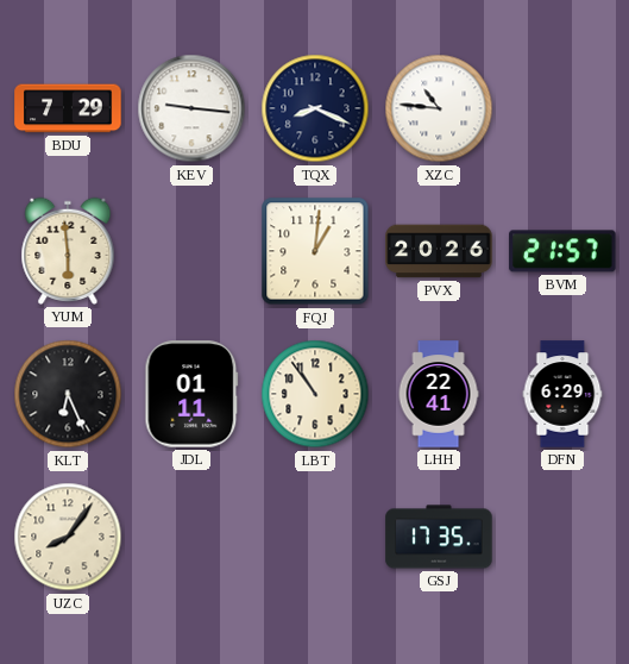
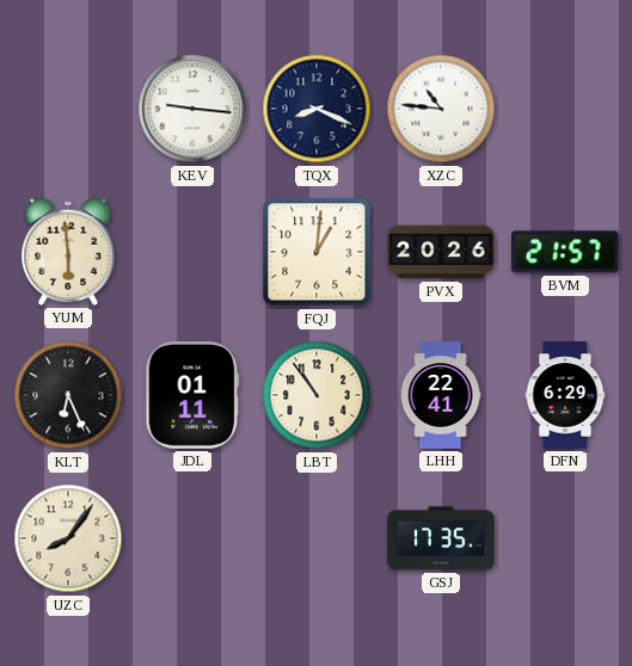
BDU: 7:29 -> none (68, 108)
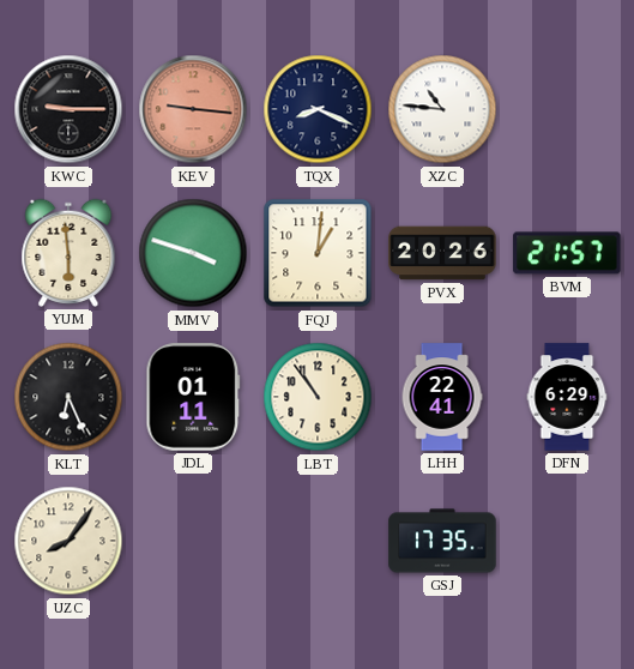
KWC: none -> 9:15 (68, 109)
KEV dial: white -> salmon (193, 109)
MMV: none -> 3:48 (193, 253)
